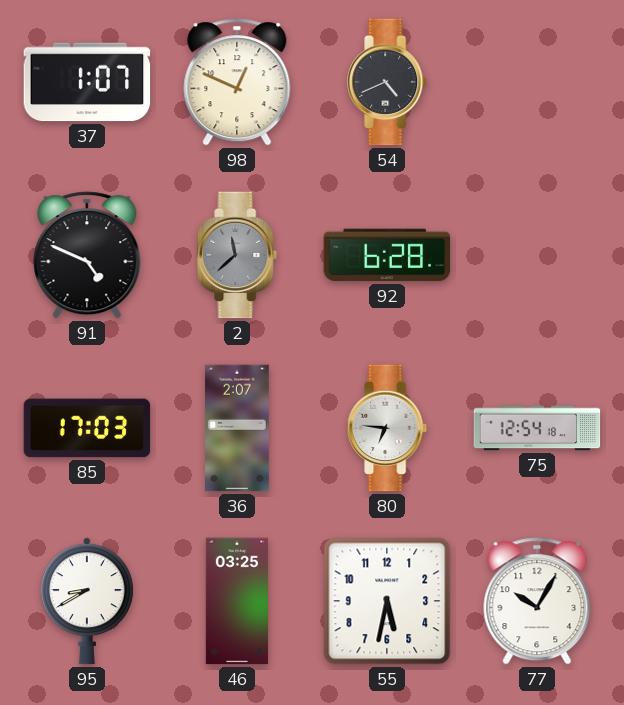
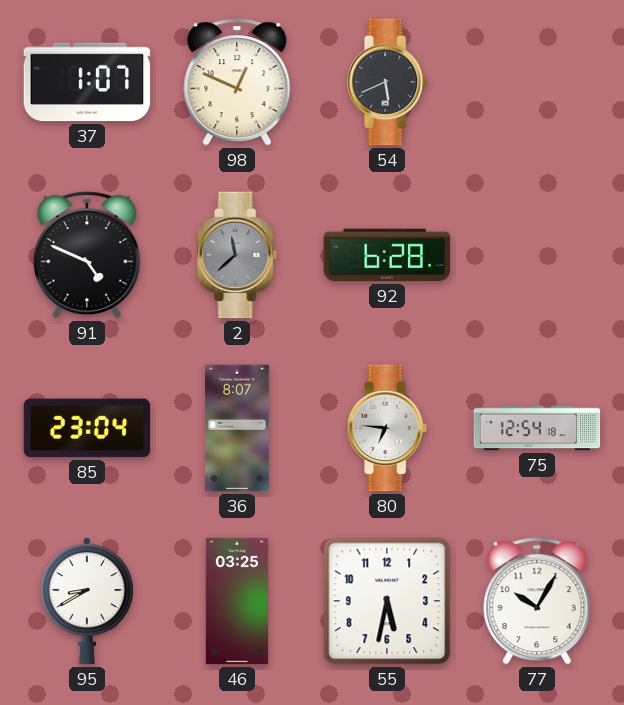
54: 4:41 -> 5:41 (388, 82)
85: 17:03 -> 23:04 (87, 428)
36: 2:07 -> 8:07 (237, 428)
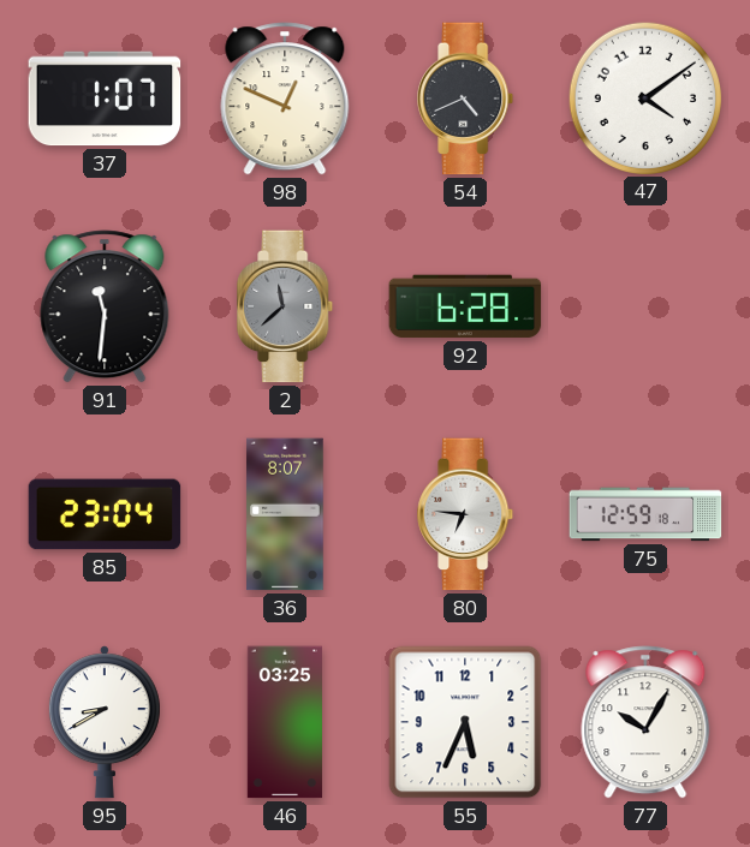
54: 5:41 -> 4:41 (466, 99)
47: none -> 4:09 (644, 97)
91: 4:49 -> 11:31 (105, 306)
75: 12:54 -> 12:59 (645, 514)
55: 5:32 -> 5:34 (465, 722)
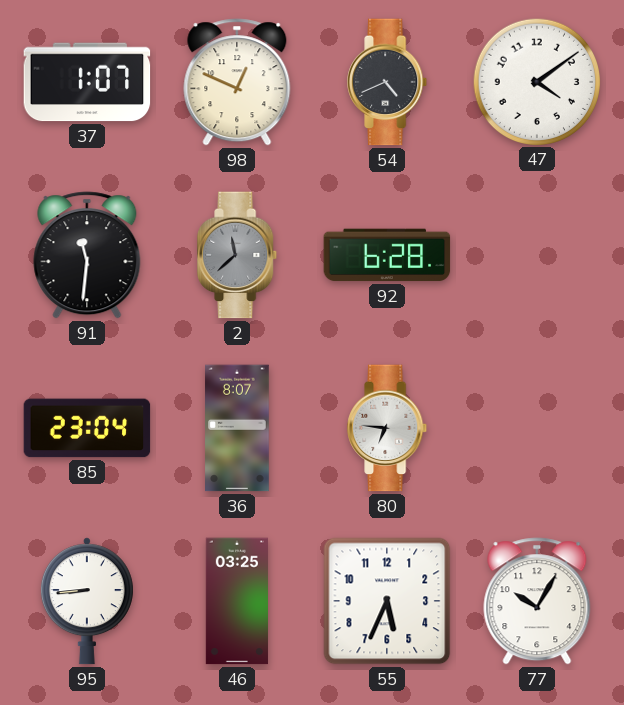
75: 12:59 -> none (645, 514)
95: 8:40 -> 8:44 (87, 601)
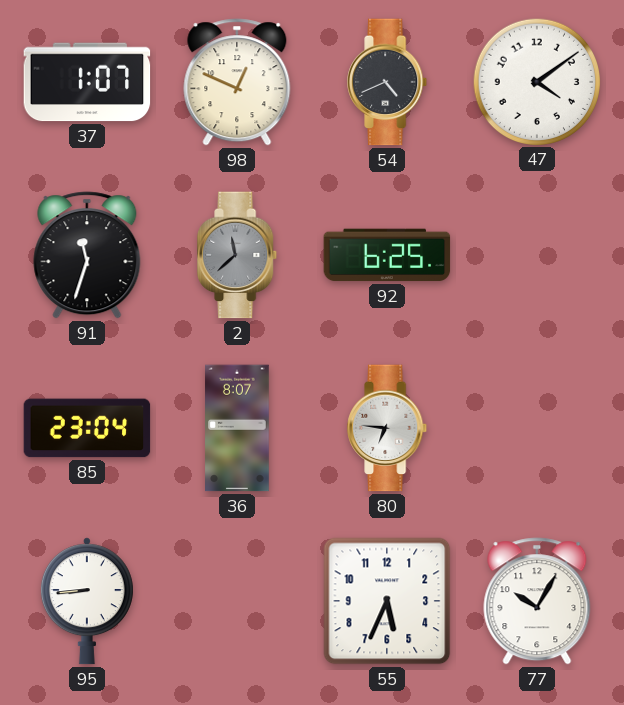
91: 11:31 -> 11:33 (87, 255)
92: 6:28 -> 6:25 (387, 255)
46: 03:25 -> none (236, 601)
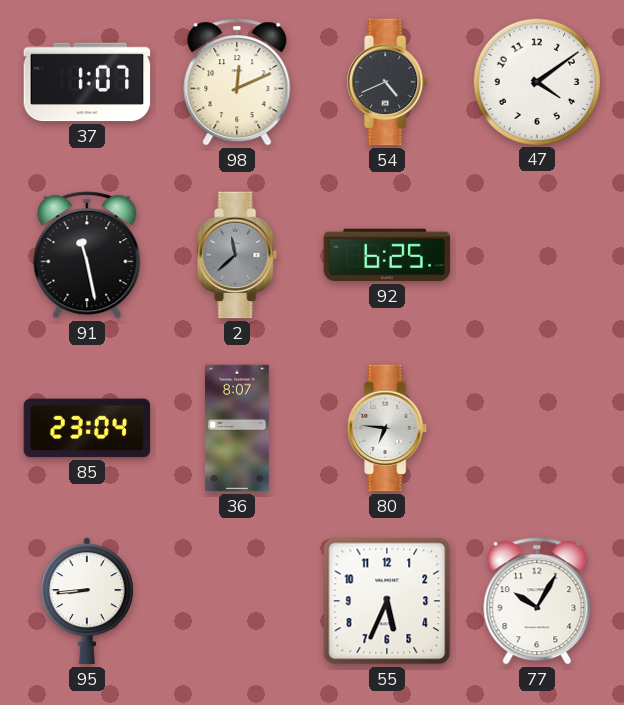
98: 12:49 -> 12:11 (237, 82)
91: 11:33 -> 11:28 (87, 255)
